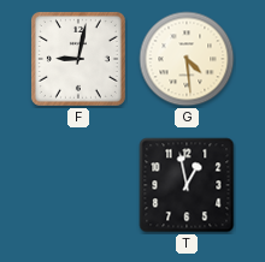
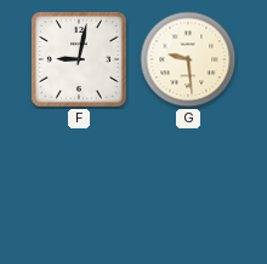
G: 4:29 -> 9:29 (188, 59)
T: 12:58 -> none (187, 185)
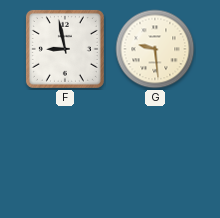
F: 9:02 -> 8:58 (65, 49)
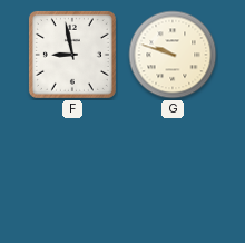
G: 9:29 -> 9:48 (173, 55)
